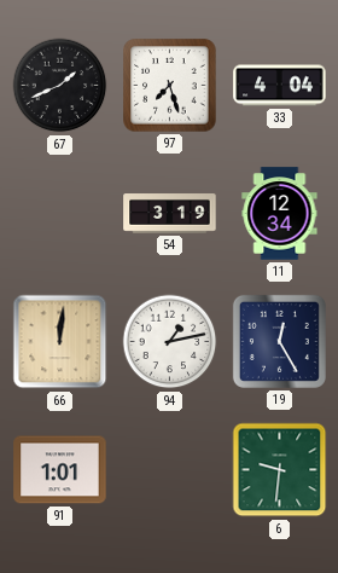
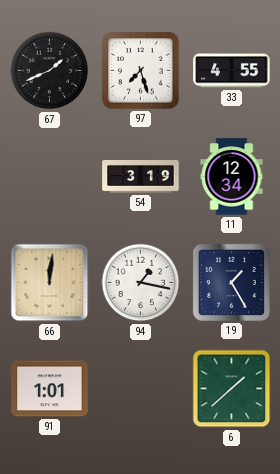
33: 4:04 -> 4:55 (232, 71)
94: 1:13 -> 1:17 (141, 283)
19: 12:25 -> 1:25 (231, 282)
6: 9:31 -> 1:38 (232, 389)
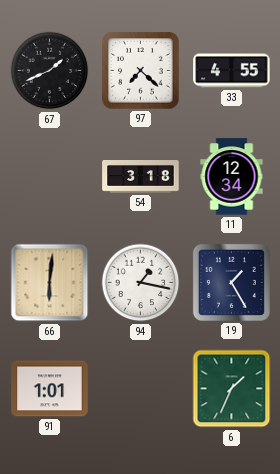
97: 7:27 -> 7:22 (141, 71)
54: 3:19 -> 3:18 (141, 177)
66: 12:01 -> 6:01 (50, 283)
6: 1:38 -> 1:34 (232, 389)
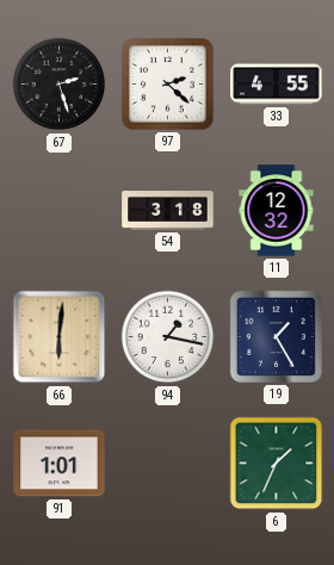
67: 1:41 -> 2:27 (60, 85)
97: 7:22 -> 2:22 (168, 85)
11: 12:34 -> 12:32 (277, 211)
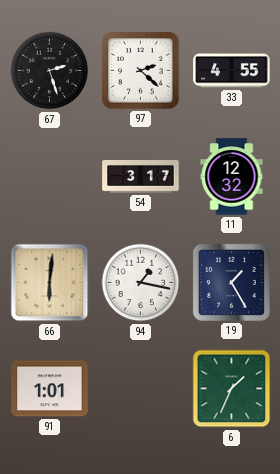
54: 3:18 -> 3:17 (141, 177)
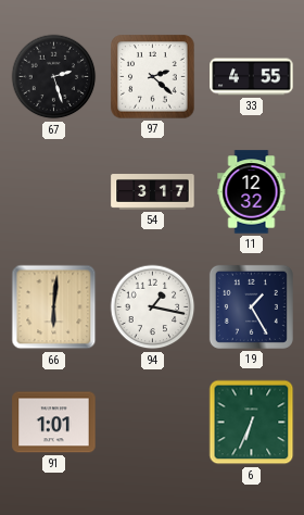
6: 1:34 -> 6:34 (252, 423)
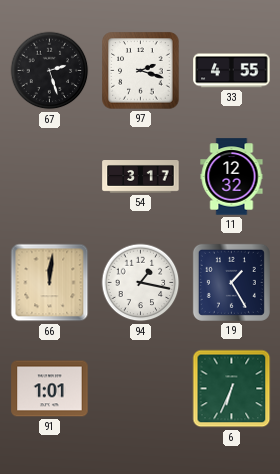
97: 2:22 -> 2:18 (141, 71)
66: 6:01 -> 12:01 (50, 283)
